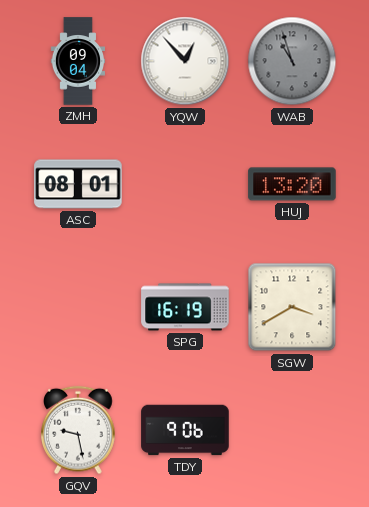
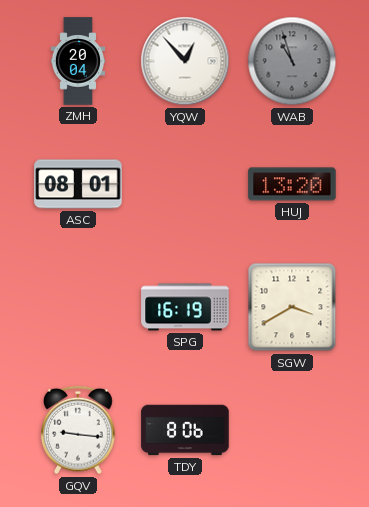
ZMH: 09:04 -> 20:04 (77, 61)
GQV: 9:28 -> 9:16 (78, 430)
TDY: 9:06 -> 8:06 (185, 430)
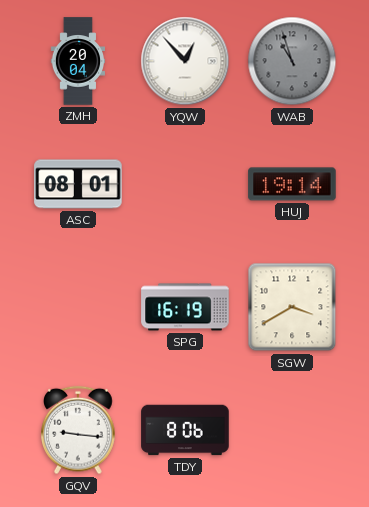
HUJ: 13:20 -> 19:14 (292, 184)
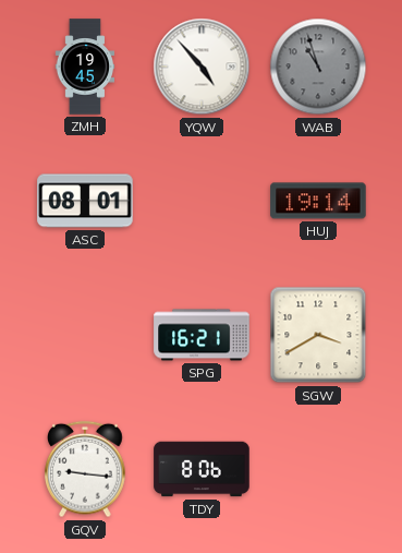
ZMH: 20:04 -> 19:45 (84, 67)
YQW: 12:53 -> 4:53 (202, 67)
SPG: 16:19 -> 16:21 (202, 335)
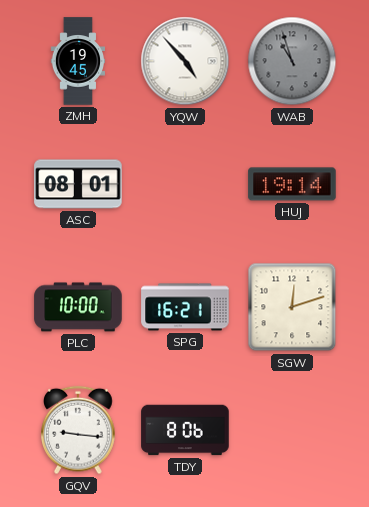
PLC: none -> 10:00 (78, 307)
SGW: 3:40 -> 12:12 (292, 307)
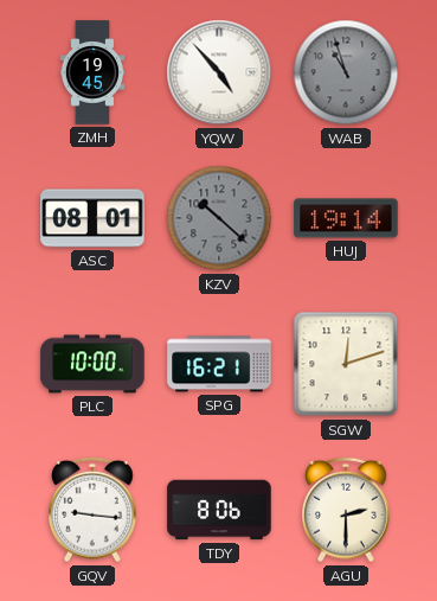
KZV: none -> 10:22 (219, 218)
AGU: none -> 2:30 (346, 510)
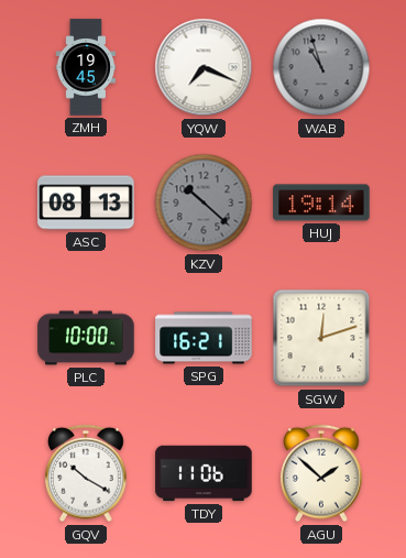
YQW: 4:53 -> 7:19 (204, 67)
ASC: 08:01 -> 08:13 (86, 203)
GQV: 9:16 -> 10:20 (86, 473)
TDY: 8:06 -> 11:06 (204, 473)
AGU: 2:30 -> 1:52 (321, 473)
